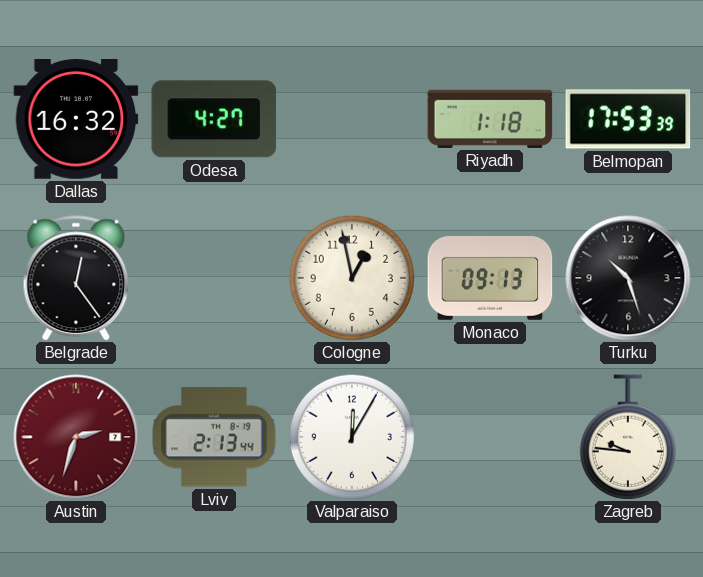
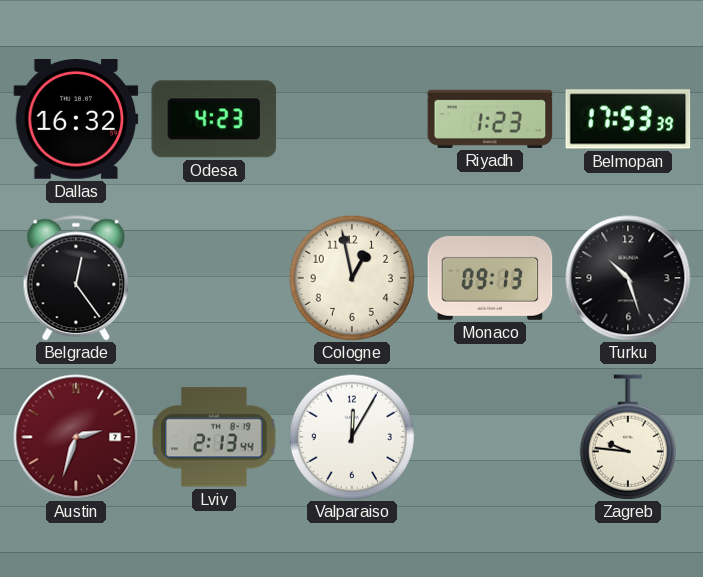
Odesa: 4:27 -> 4:23 (214, 119)
Riyadh: 1:18 -> 1:23 (490, 119)
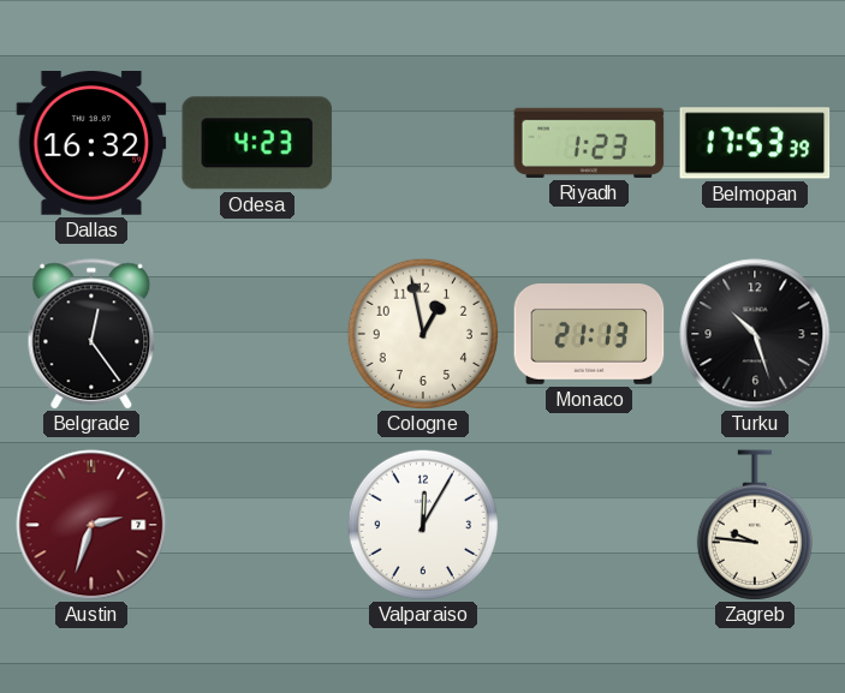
Monaco: 09:13 -> 21:13 (589, 335)
Lviv: 2:13 -> none (214, 437)
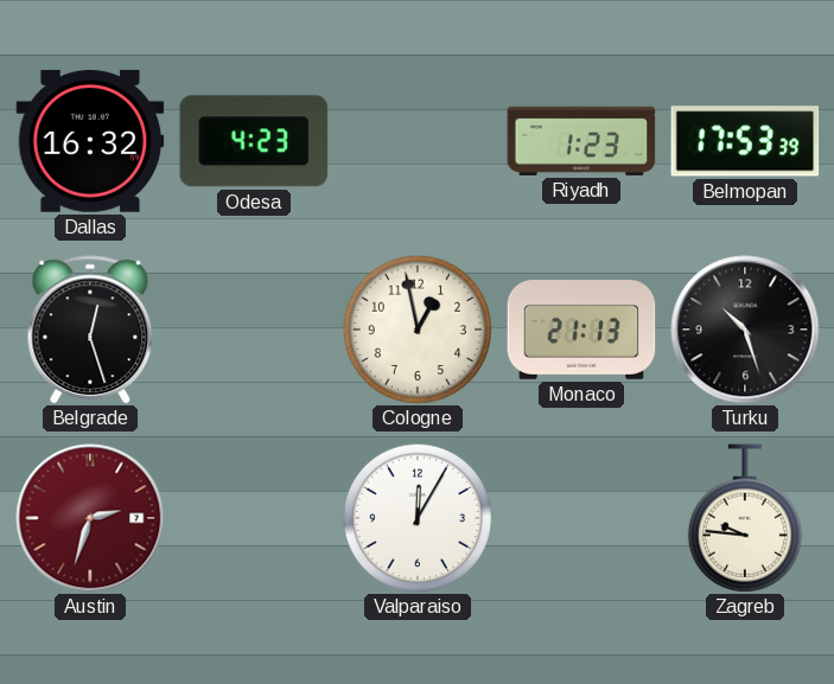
Belgrade: 12:24 -> 12:27 (90, 330)
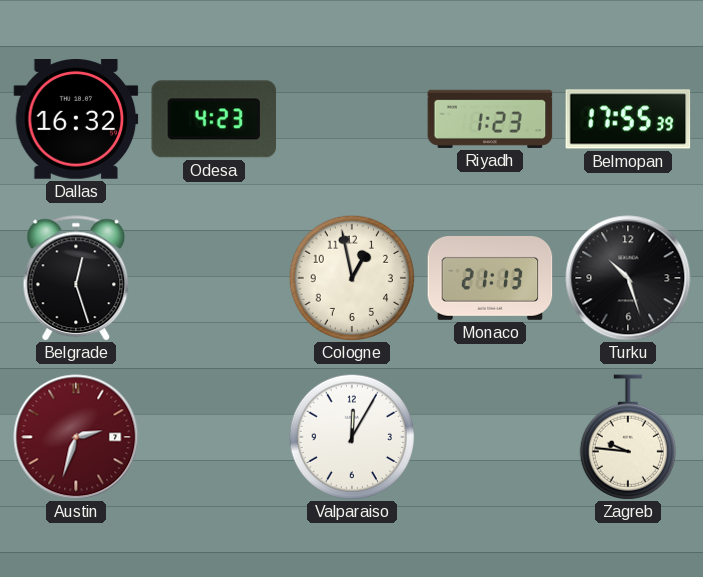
Belmopan: 17:53 -> 17:55 (628, 119)
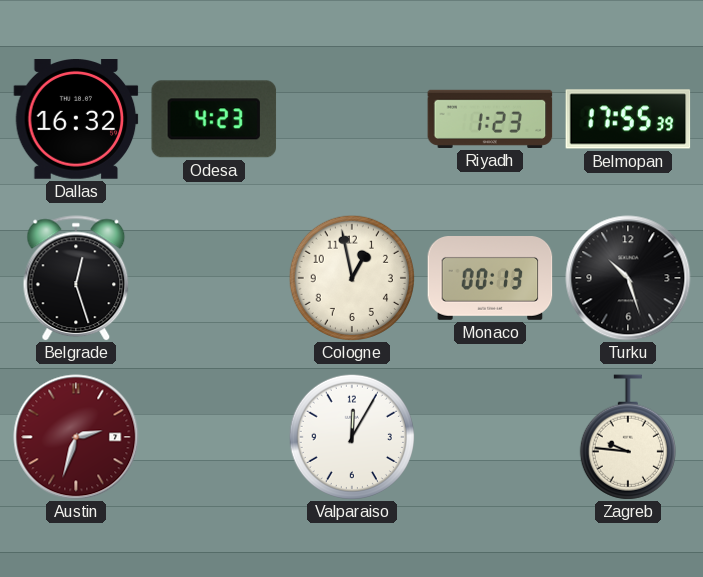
Monaco: 21:13 -> 00:13 (490, 279)
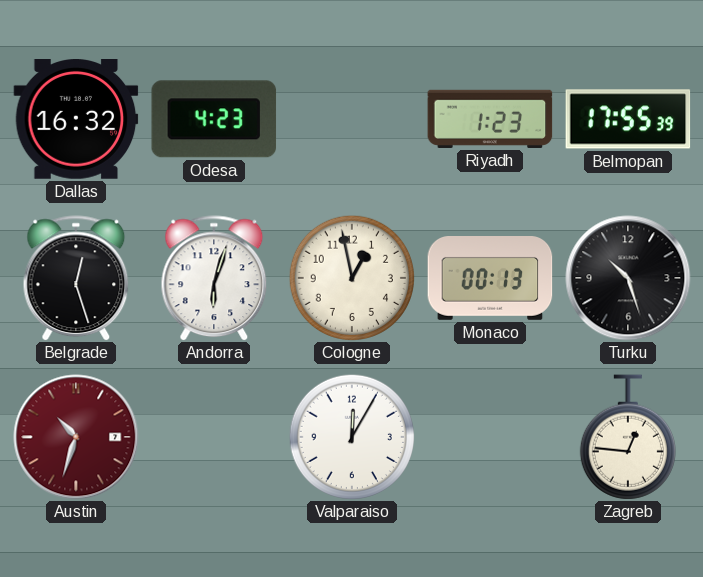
Andorra: none -> 6:03 (214, 278)
Austin: 2:33 -> 10:33 (76, 437)
Zagreb: 9:46 -> 12:46 (628, 437)
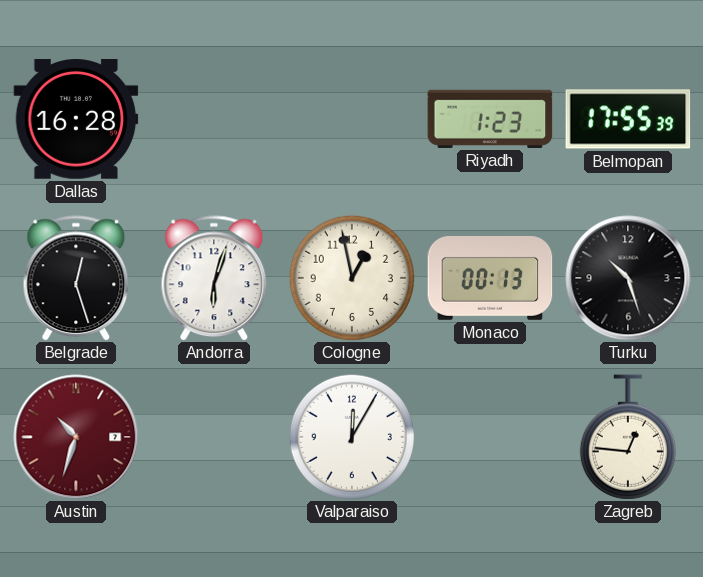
Dallas: 16:32 -> 16:28 (76, 120)
Odesa: 4:23 -> none (214, 119)
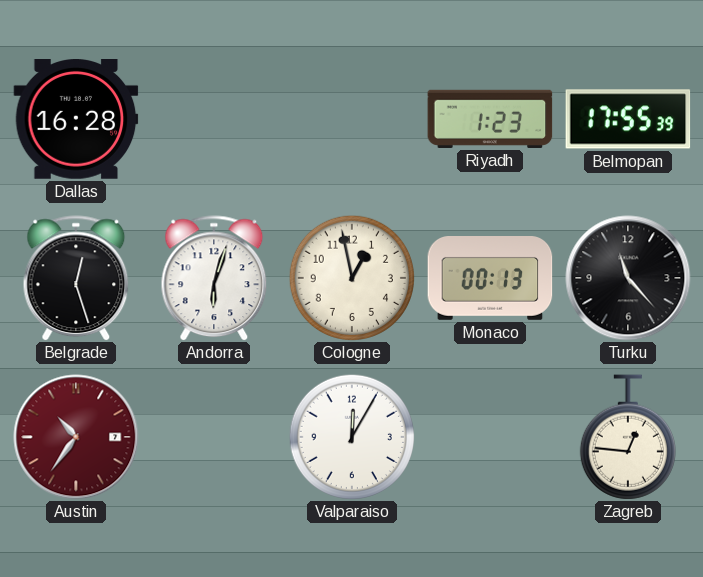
Turku: 10:27 -> 11:23 (628, 278)
Austin: 10:33 -> 10:36 (76, 437)
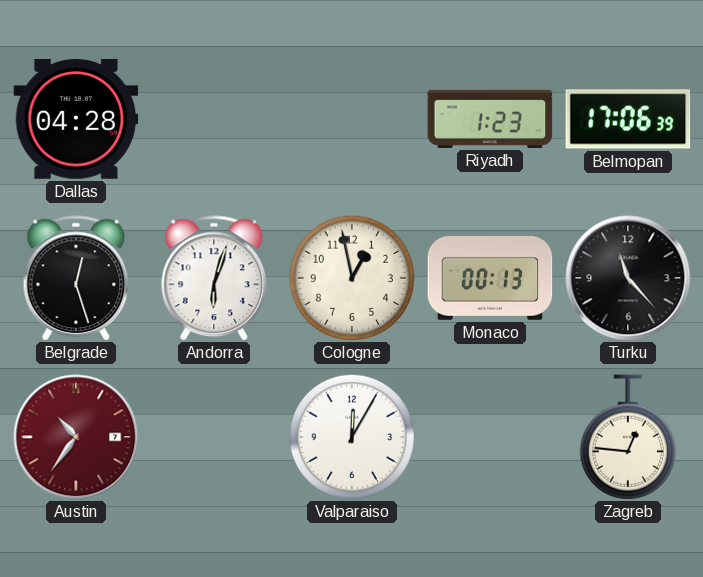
Dallas: 16:28 -> 04:28 (76, 120)
Belmopan: 17:55 -> 17:06 (628, 119)
